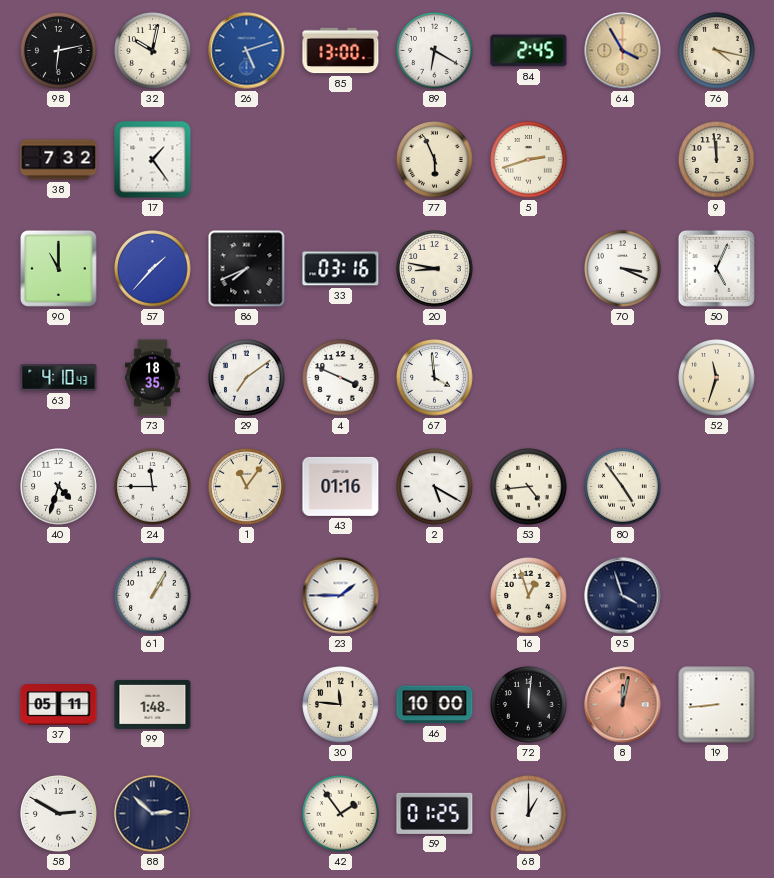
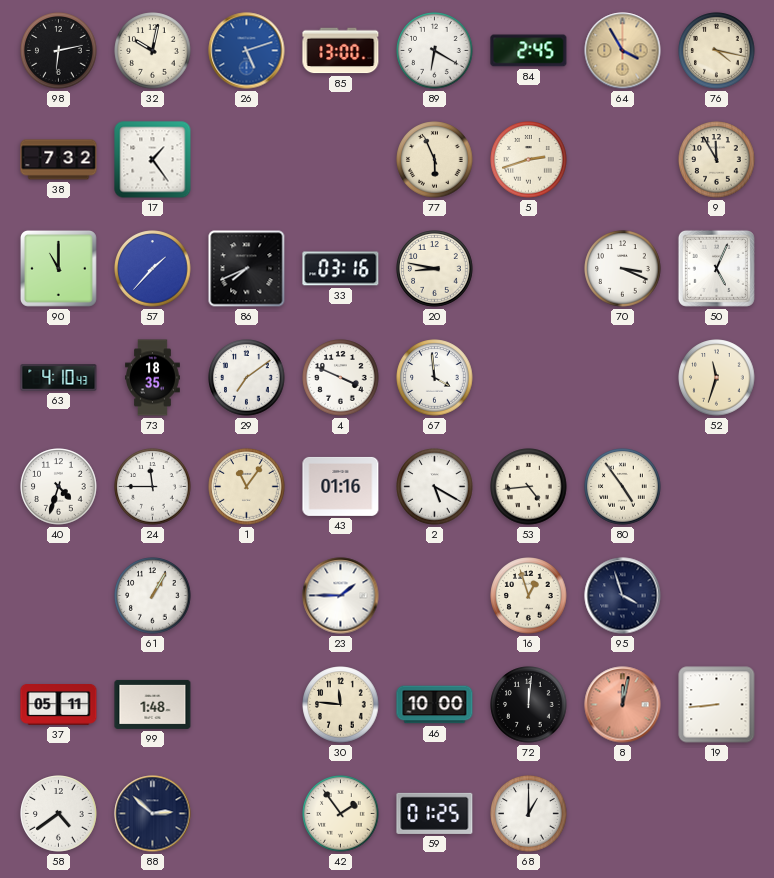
9: 11:59 -> 11:55 (717, 160)
58: 2:50 -> 4:39 (59, 814)
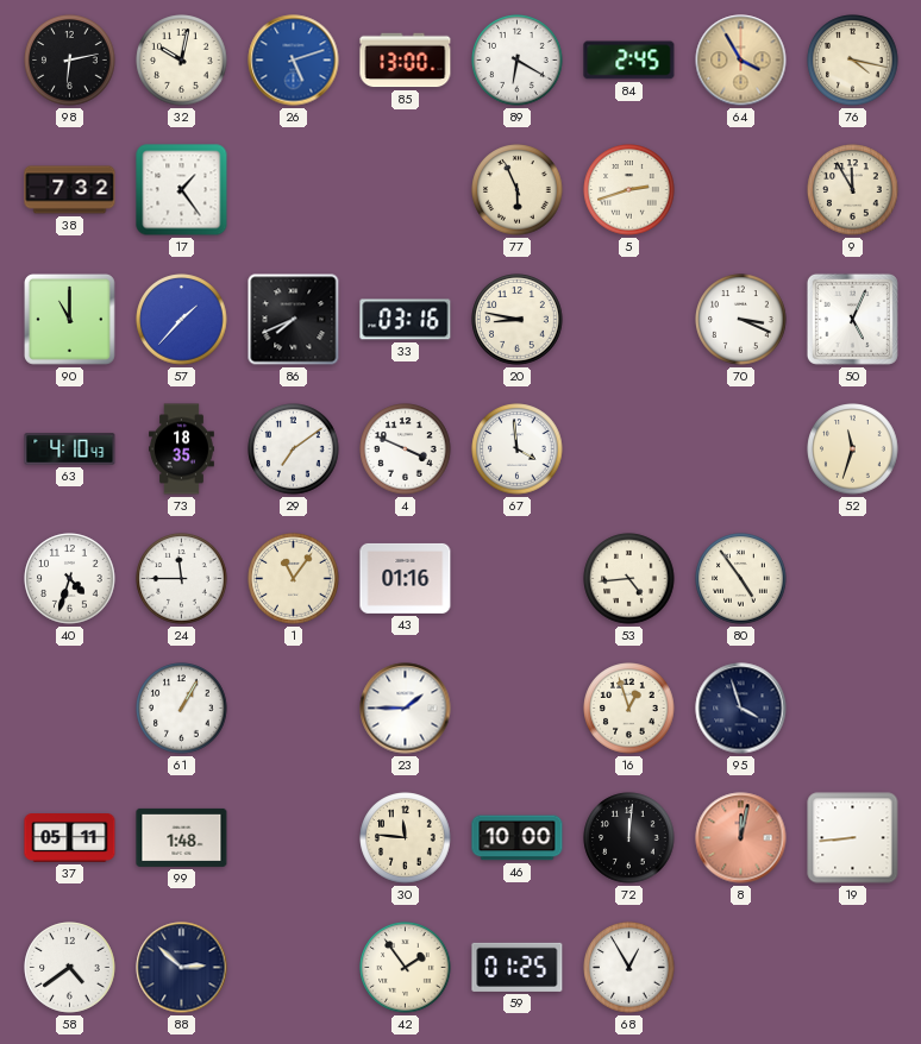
2: 5:20 -> none (435, 487)
68: 1:00 -> 12:55 (629, 968)
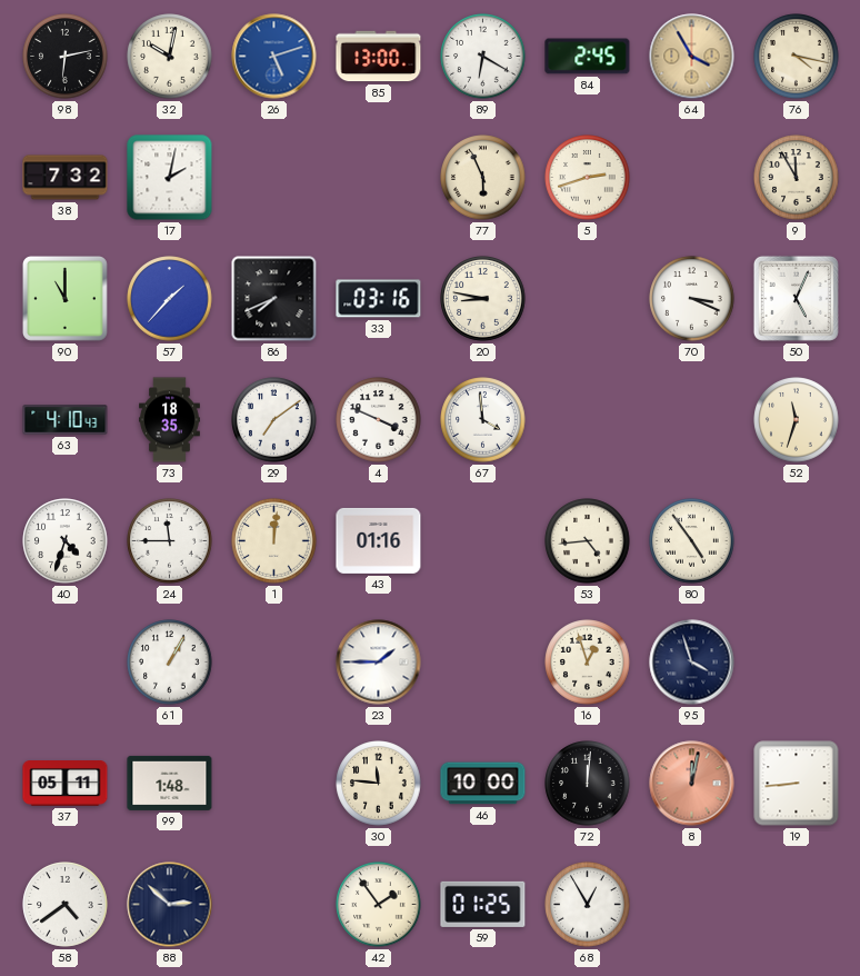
17: 1:24 -> 2:02 (170, 178)
1: 11:06 -> 12:01 (274, 541)
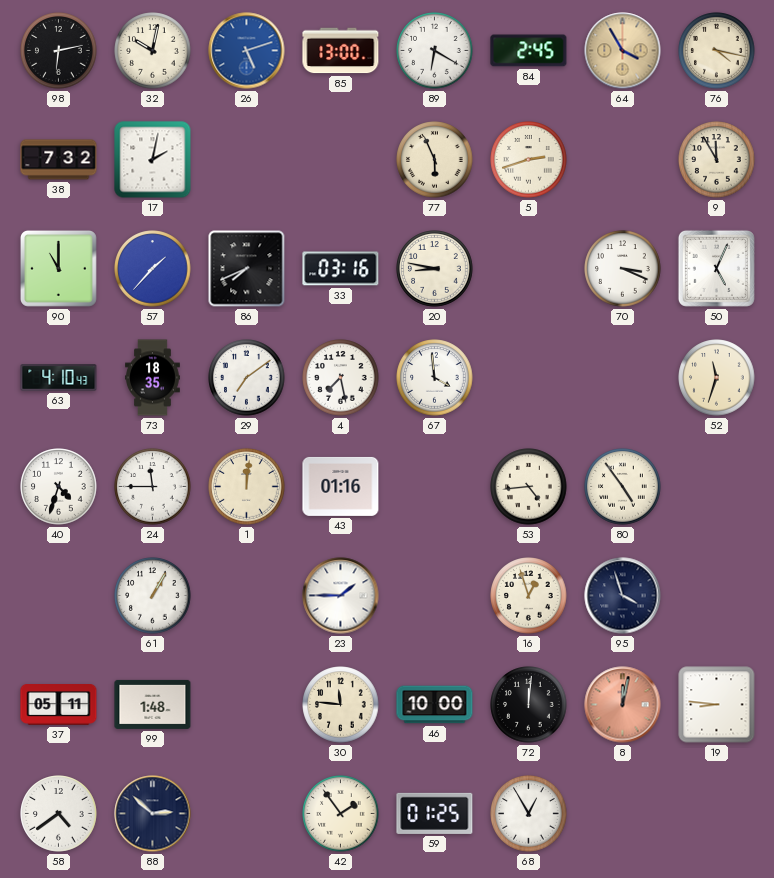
4: 3:49 -> 7:28 (341, 378)
19: 8:44 -> 8:46 (717, 705)
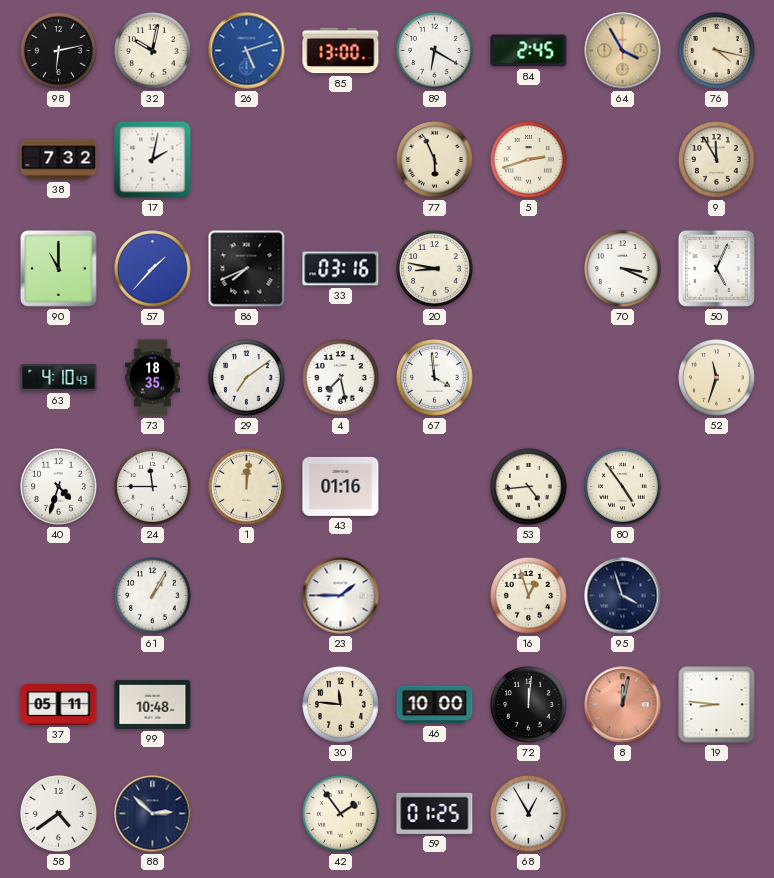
99: 1:48 -> 10:48 (153, 704)
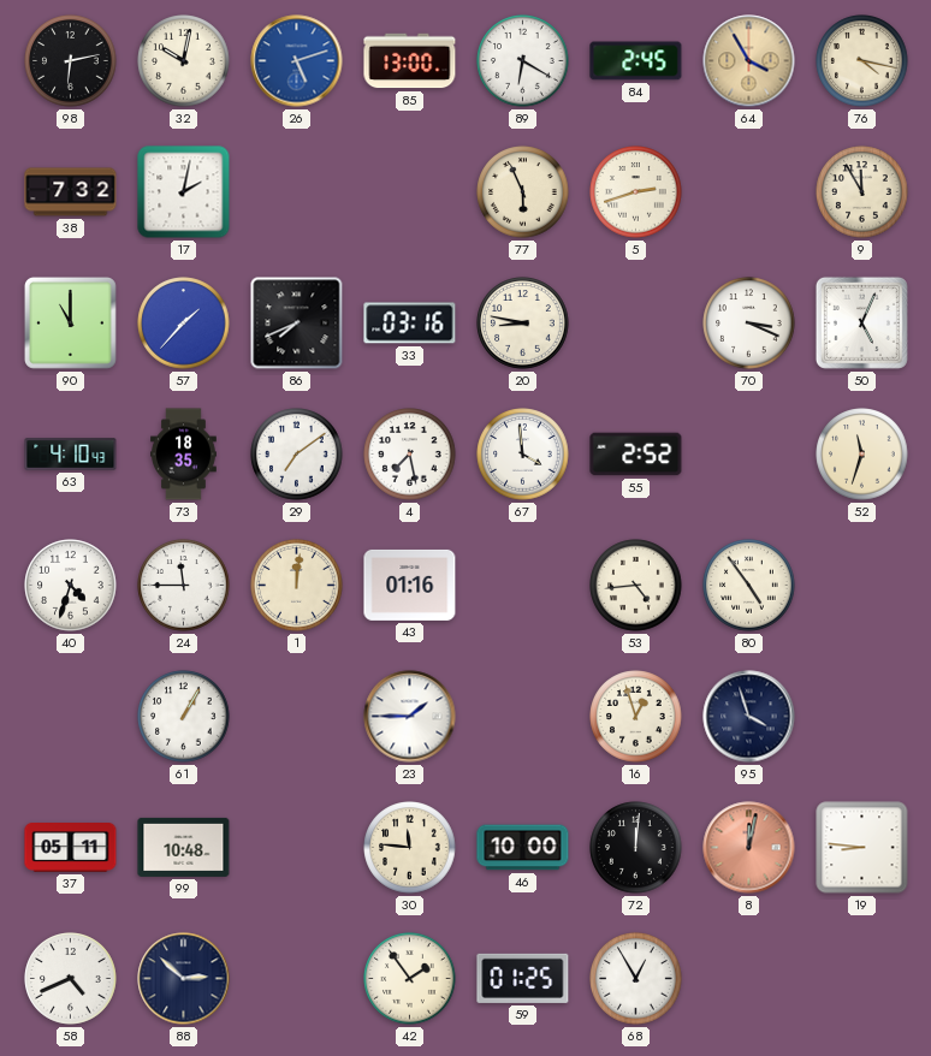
55: none -> 2:52 (636, 455)
58: 4:39 -> 4:41 (71, 979)
